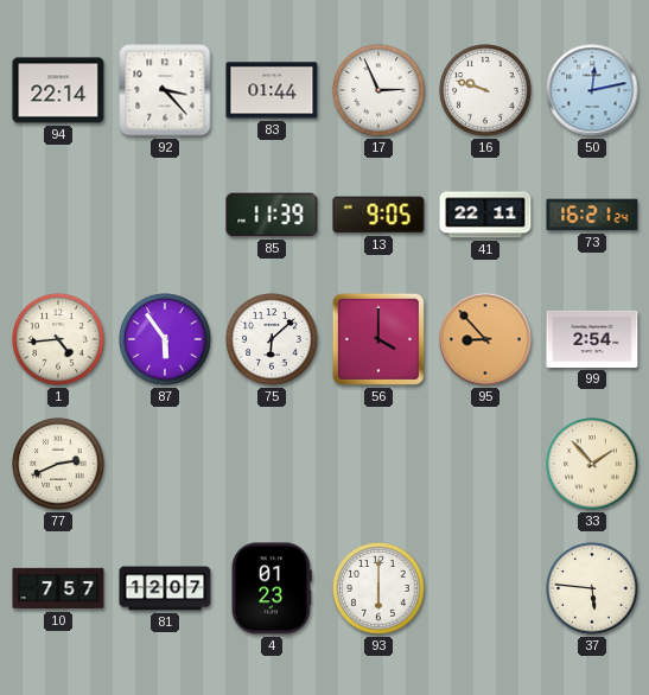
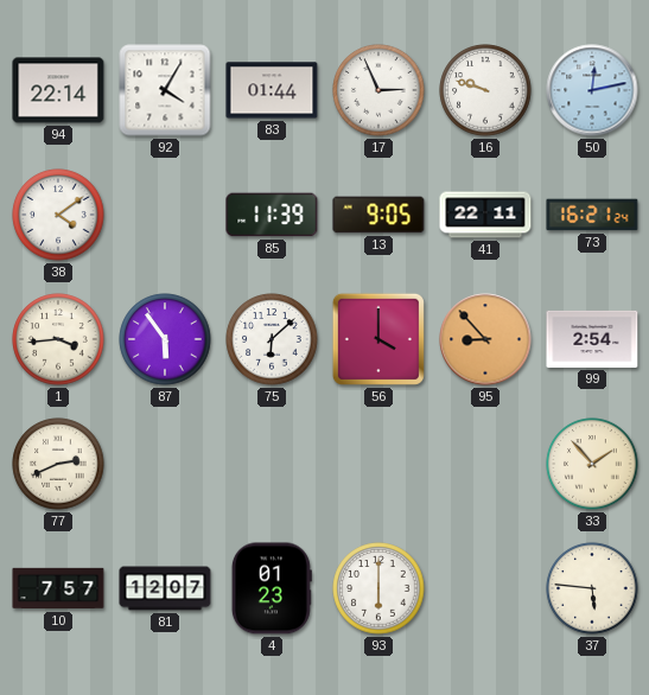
92: 3:23 -> 4:05 (165, 90)
38: none -> 4:09 (58, 215)
1: 4:44 -> 3:44 (58, 339)
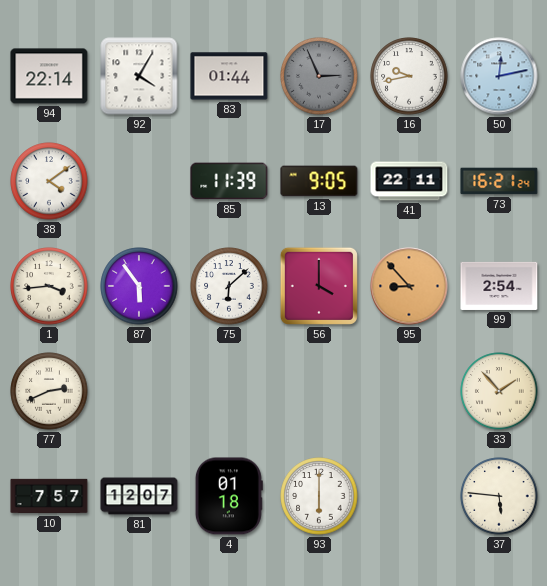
17 dial: white -> grey (319, 76)
16: 9:48 -> 9:43 (409, 76)
4: 01:23 -> 01:18 (229, 496)
